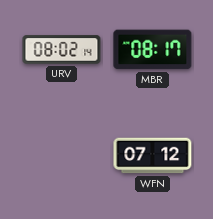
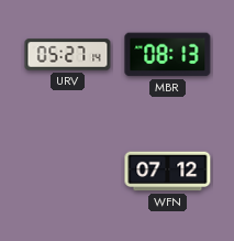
URV: 08:02 -> 05:27 (68, 55)
MBR: 08:17 -> 08:13 (168, 55)
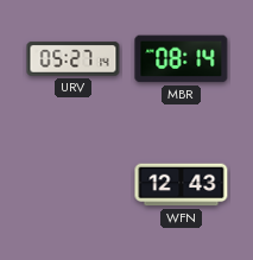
MBR: 08:13 -> 08:14 (182, 59)
WFN: 07:12 -> 12:43 (182, 185)
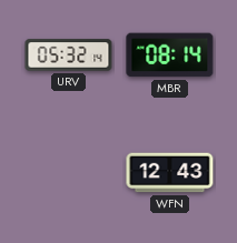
URV: 05:27 -> 05:32 (69, 55)
